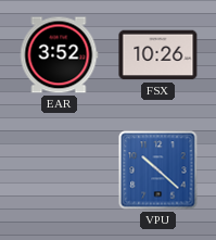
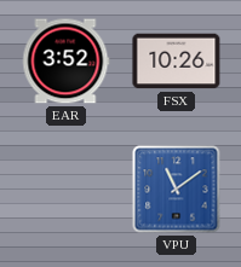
VPU: 10:22 -> 11:09 (177, 190)
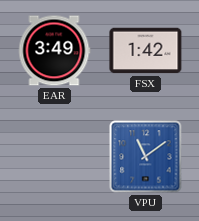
EAR: 3:52 -> 3:49 (54, 51)
FSX: 10:26 -> 1:42 (146, 51)
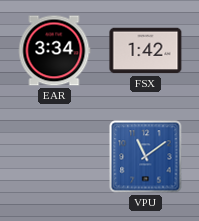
EAR: 3:49 -> 3:34 (54, 51)
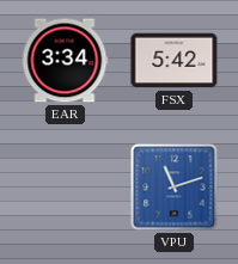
FSX: 1:42 -> 5:42 (175, 61)
VPU: 11:09 -> 11:12 (175, 188)
